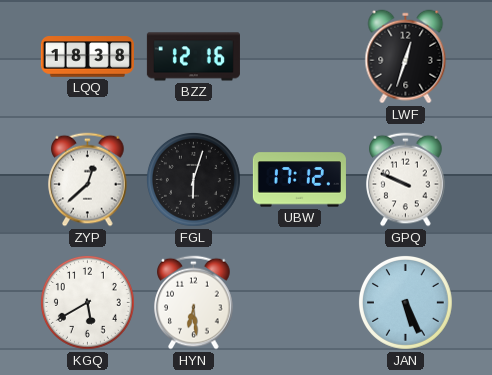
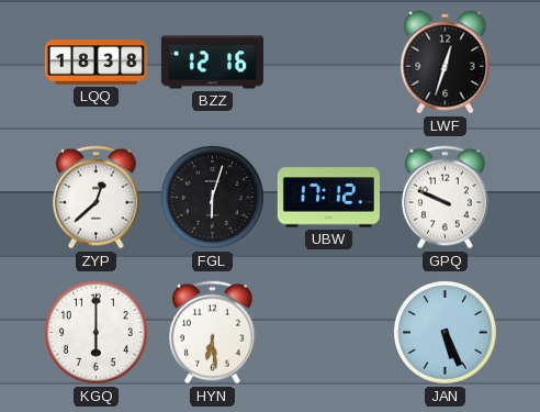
KGQ: 5:40 -> 6:00 (95, 332)
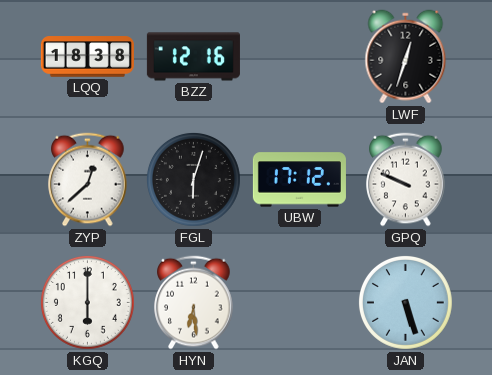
JAN: 5:26 -> 5:27 (405, 302)
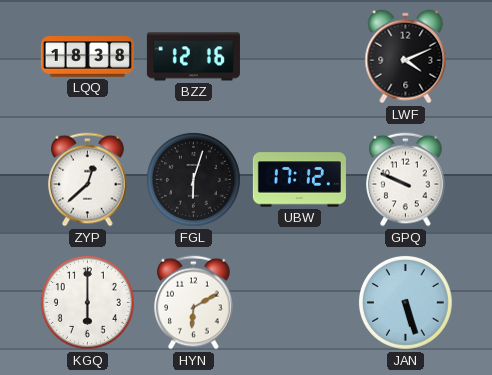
LWF: 12:33 -> 4:11 (406, 57)
HYN: 6:29 -> 6:10 (194, 303)
